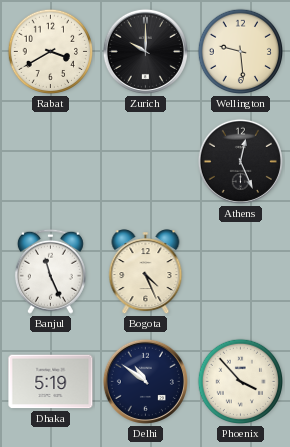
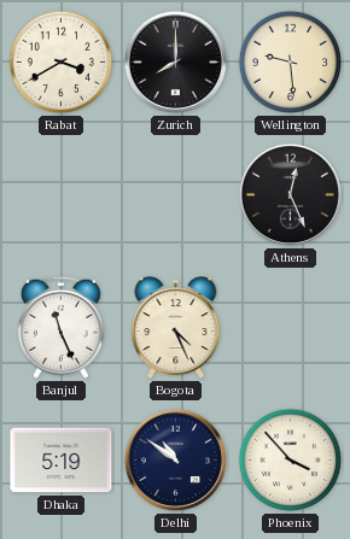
Zurich: 10:00 -> 8:00 (175, 61)
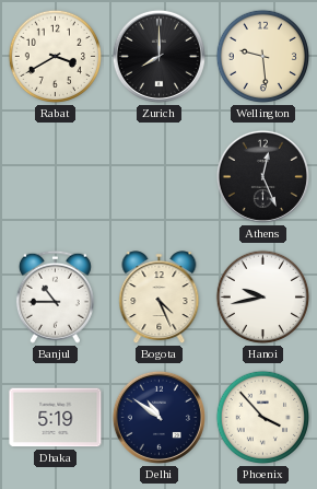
Banjul: 11:26 -> 10:45 (55, 296)
Hanoi: none -> 9:43 (263, 298)
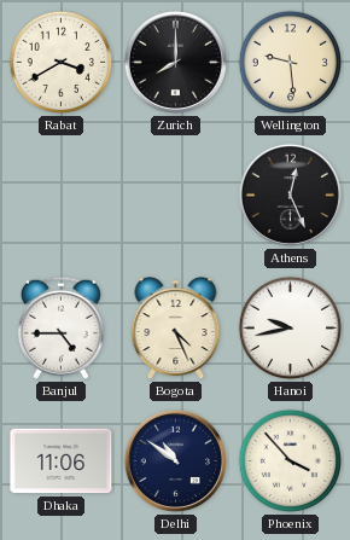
Banjul: 10:45 -> 4:45 (60, 327)
Dhaka: 5:19 -> 11:06 (62, 461)
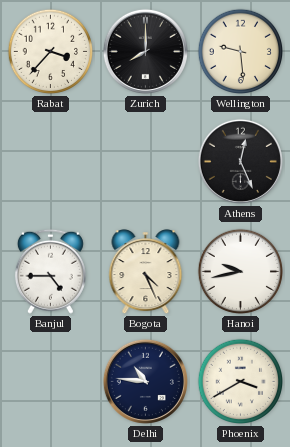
Rabat: 3:40 -> 3:37 (51, 52)
Dhaka: 11:06 -> none (62, 461)
Delhi: 10:51 -> 10:46 (145, 381)
Phoenix: 3:53 -> 3:40 (241, 382)
